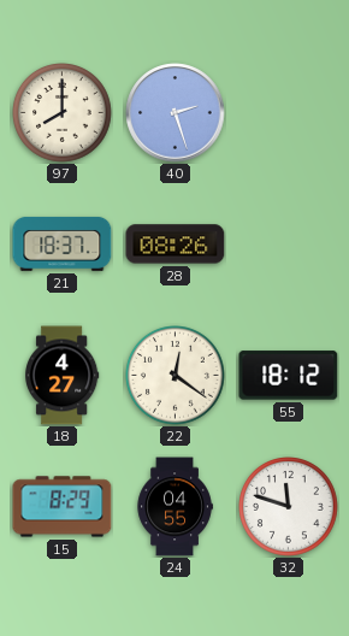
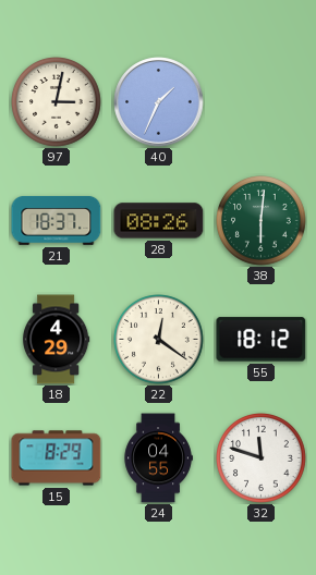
97: 8:00 -> 3:02 (57, 102)
40: 2:27 -> 1:34 (159, 102)
38: none -> 6:01 (262, 221)
18: 4:27 -> 4:29 (57, 340)
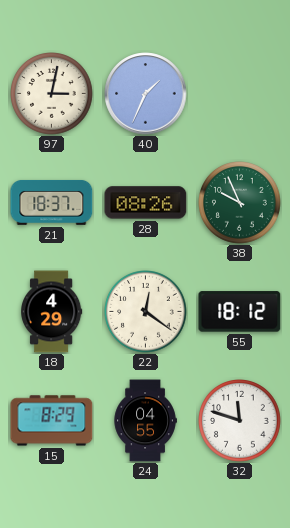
38: 6:01 -> 9:56 (240, 203)
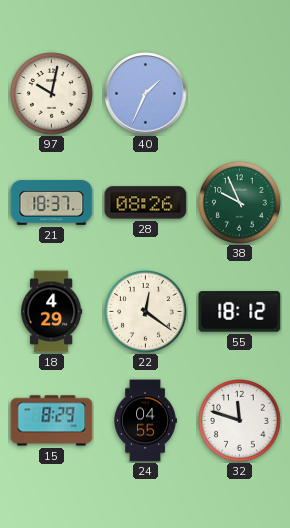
97: 3:02 -> 10:02 (52, 94)
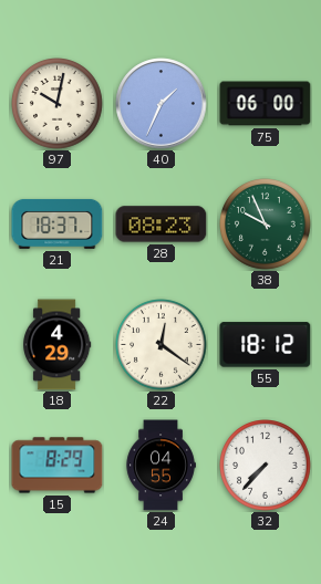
75: none -> 06:00 (266, 104)
28: 08:26 -> 08:23 (162, 225)
32: 11:48 -> 7:37 (266, 466)
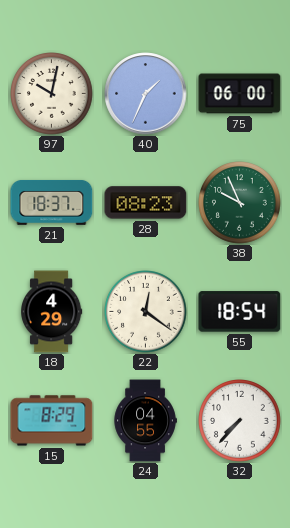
55: 18:12 -> 18:54 (240, 312)
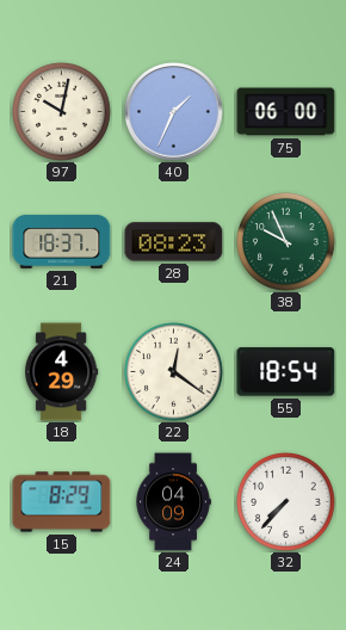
24: 04:55 -> 04:09 (173, 502)
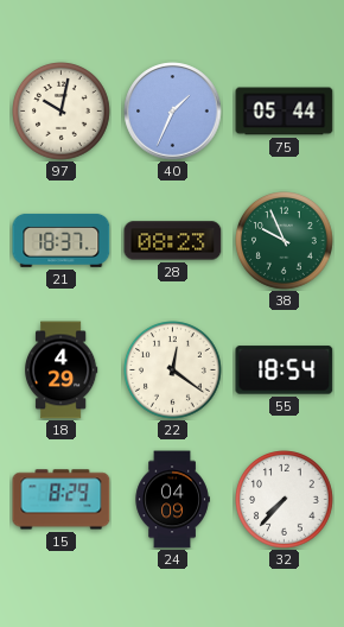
75: 06:00 -> 05:44 (285, 112)
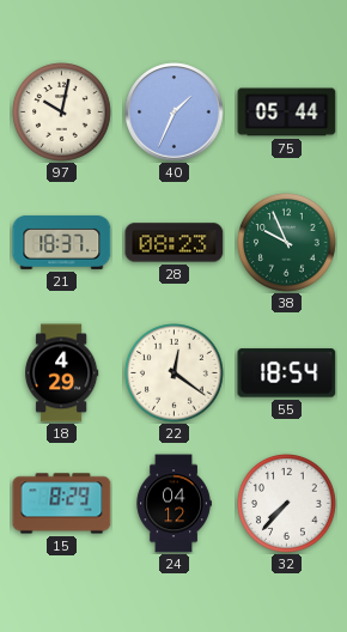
24: 04:09 -> 04:12 (173, 504)
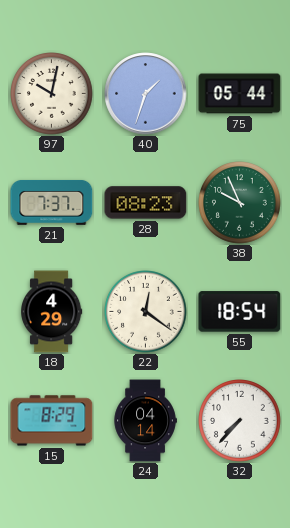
40: 1:34 -> 1:33 (146, 94)
21: 18:37 -> 7:37 (52, 202)
24: 04:12 -> 04:14 (145, 421)
